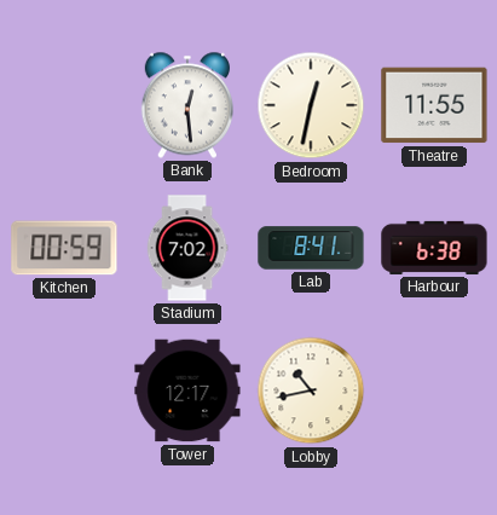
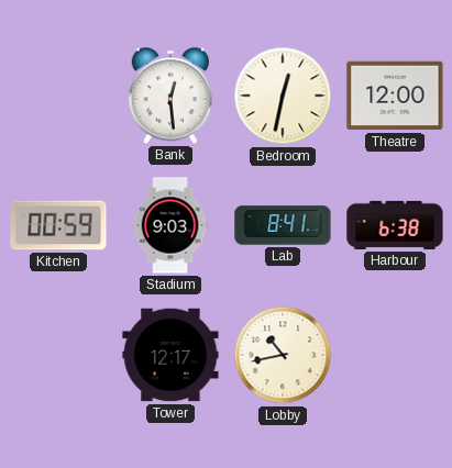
Theatre: 11:55 -> 12:00 (395, 96)
Stadium: 7:02 -> 9:03 (170, 225)
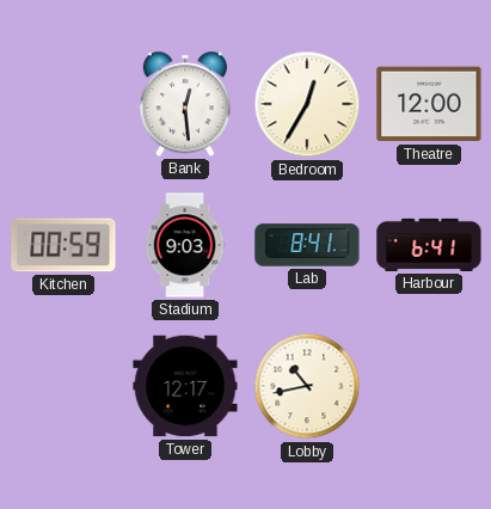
Bedroom: 12:32 -> 12:35 (307, 104)
Harbour: 6:38 -> 6:41 (429, 245)
